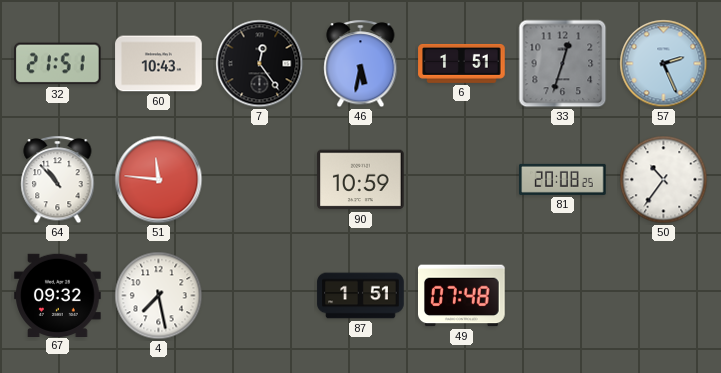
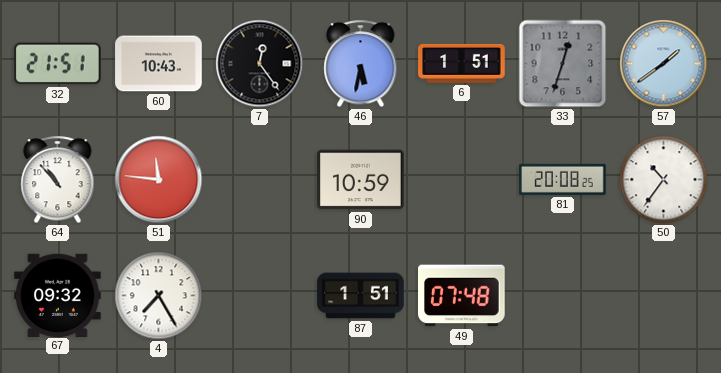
57: 2:26 -> 1:39 (664, 64)
4: 7:28 -> 7:25 (159, 296)
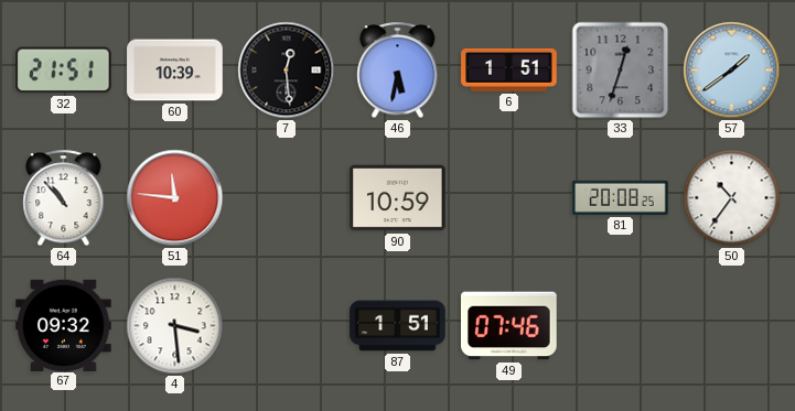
60: 10:43 -> 10:39 (175, 71)
7: 12:24 -> 12:29 (287, 71)
4: 7:25 -> 3:29 (175, 326)
49: 07:48 -> 07:46 (509, 326)
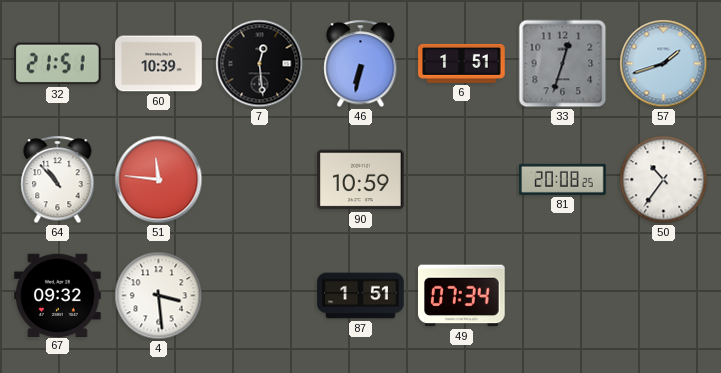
46: 5:32 -> 6:32 (361, 64)
57: 1:39 -> 1:42 (664, 64)
49: 07:46 -> 07:34 (462, 296)
